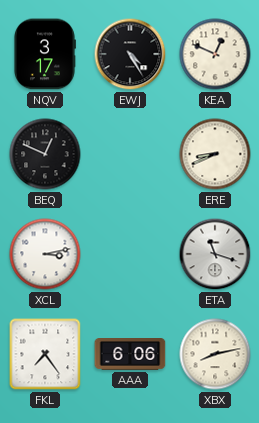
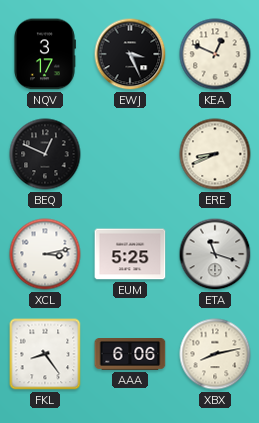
EWJ: 4:25 -> 3:26 (130, 54)
EUM: none -> 5:25 (130, 254)
FKL: 7:24 -> 8:24 (45, 354)
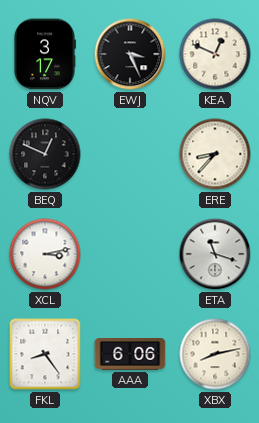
ERE: 8:41 -> 8:37 (215, 154)
EUM: 5:25 -> none (130, 254)
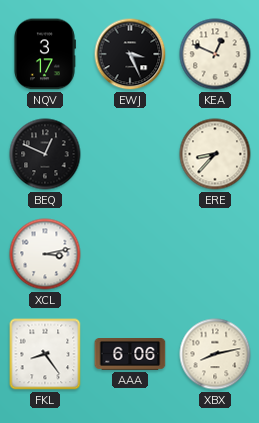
ETA: 11:18 -> none (215, 254)
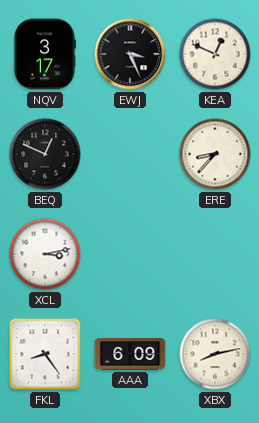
AAA: 6:06 -> 6:09 (130, 355)
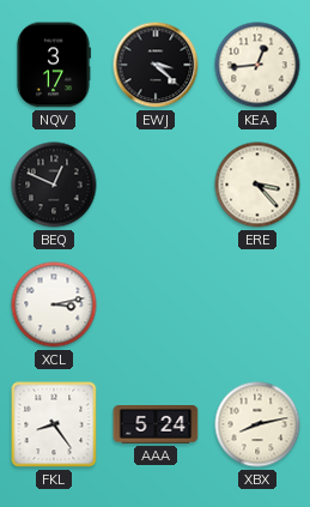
EWJ: 3:26 -> 3:22 (156, 65)
KEA: 12:49 -> 12:44 (257, 65)
ERE: 8:37 -> 3:23 (257, 185)
AAA: 6:09 -> 5:24 (156, 425)
